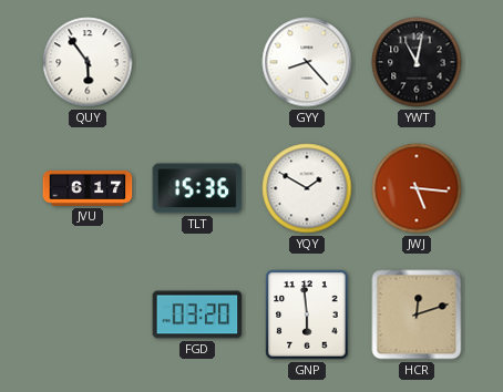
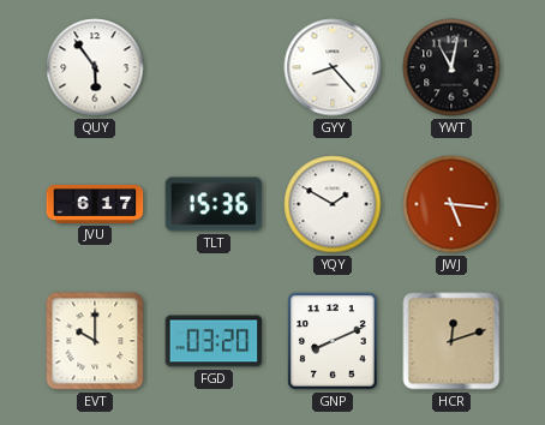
EVT: none -> 10:00 (95, 341)
GNP: 5:59 -> 8:11 (333, 341)
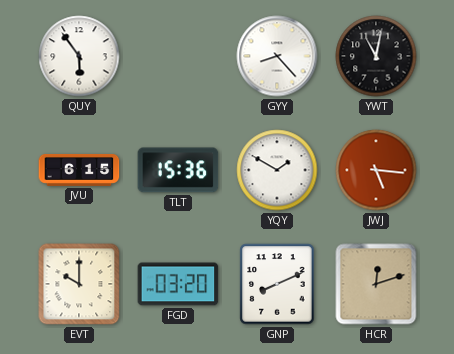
JVU: 6:17 -> 6:15 (79, 170)
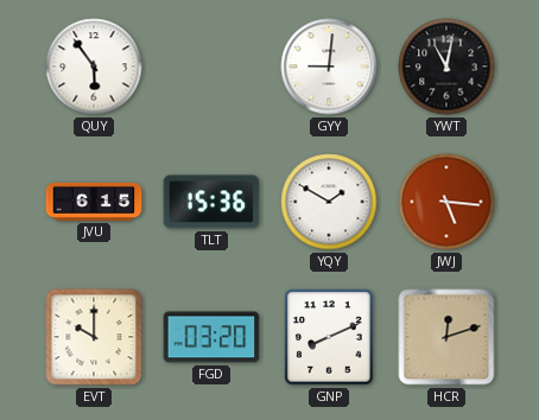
GYY: 8:23 -> 9:01 (329, 66)
